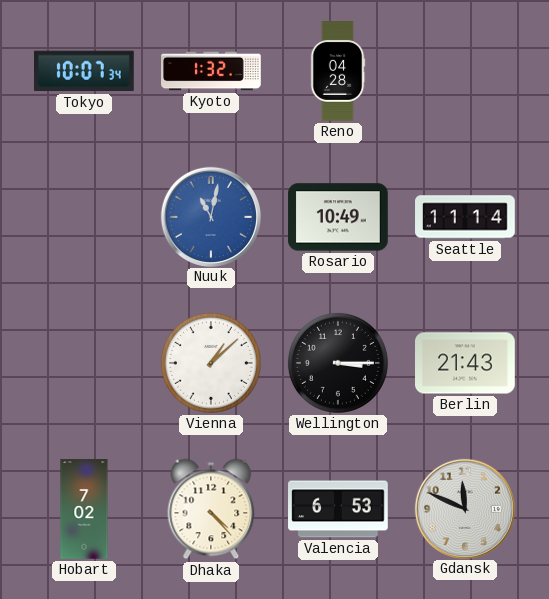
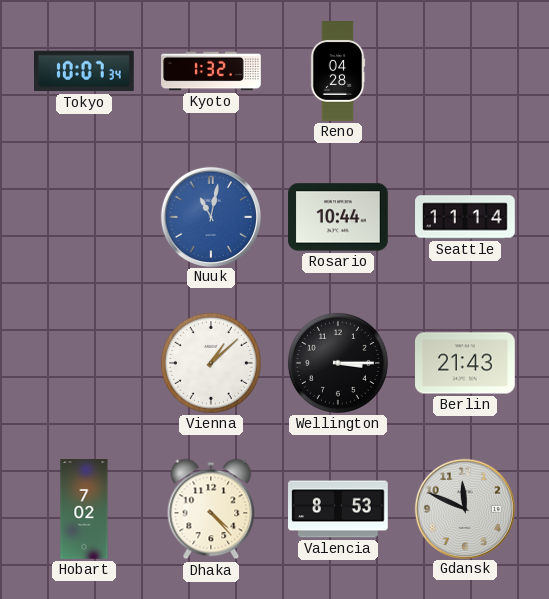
Rosario: 10:49 -> 10:44 (338, 217)
Valencia: 6:53 -> 8:53 (338, 509)
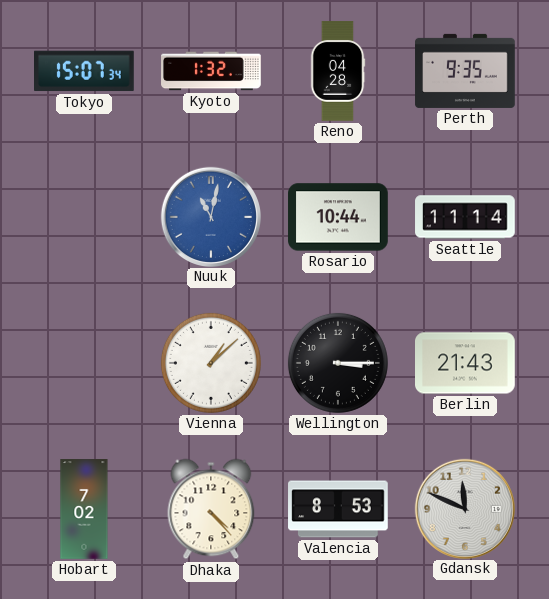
Tokyo: 10:07 -> 15:07 (85, 71)
Perth: none -> 9:35 (465, 71)
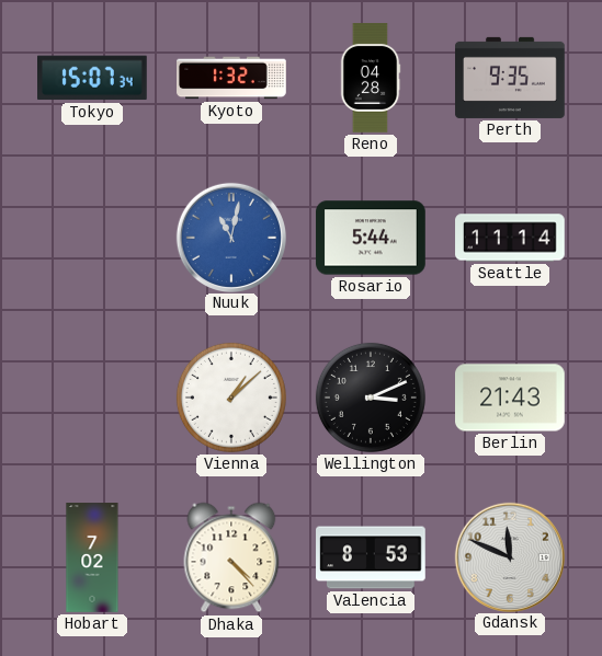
Rosario: 10:44 -> 5:44 (371, 238)
Wellington: 3:15 -> 3:11 (371, 398)
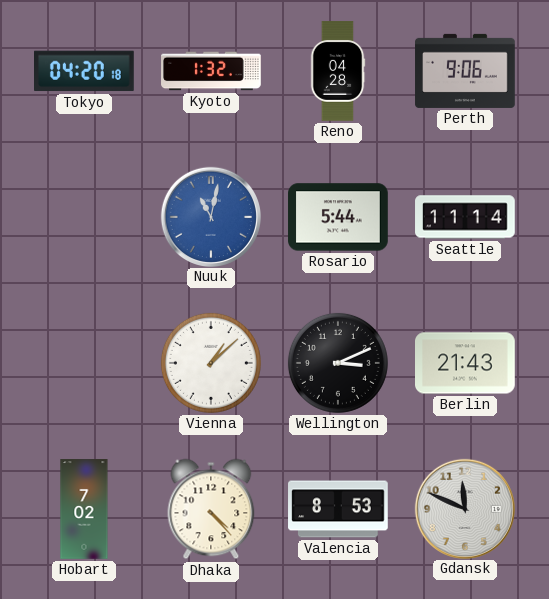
Tokyo: 15:07 -> 04:20 (85, 71)
Perth: 9:35 -> 9:06 (465, 71)
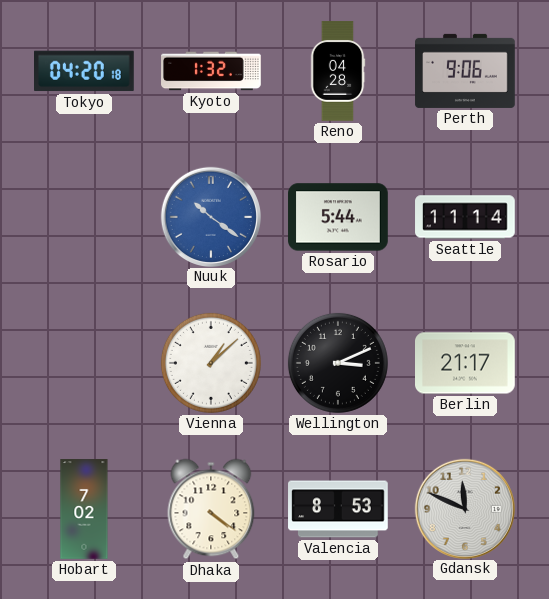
Nuuk: 11:02 -> 10:21 (210, 216)
Berlin: 21:43 -> 21:17 (465, 363)
Dhaka: 4:23 -> 4:21 (211, 509)
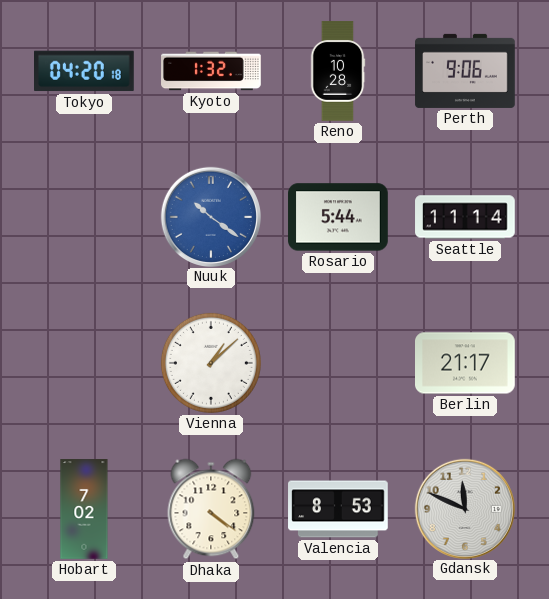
Reno: 04:28 -> 10:28 (338, 71)
Wellington: 3:11 -> none (338, 363)
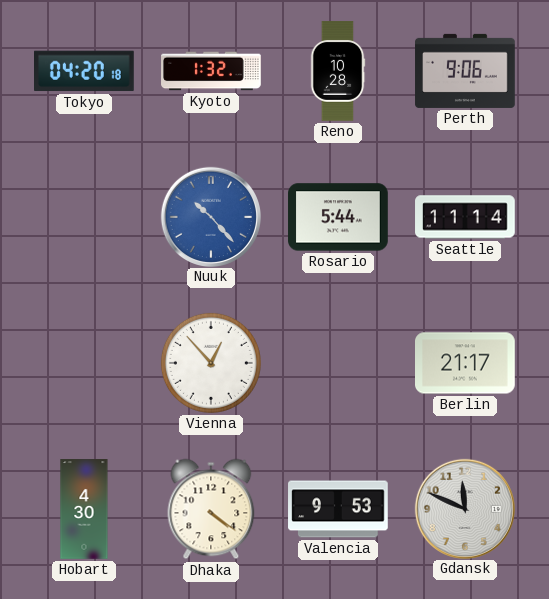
Nuuk: 10:21 -> 10:23 (210, 216)
Vienna: 1:08 -> 12:53 (211, 363)
Hobart: 7:02 -> 4:30 (84, 509)
Valencia: 8:53 -> 9:53 (338, 509)
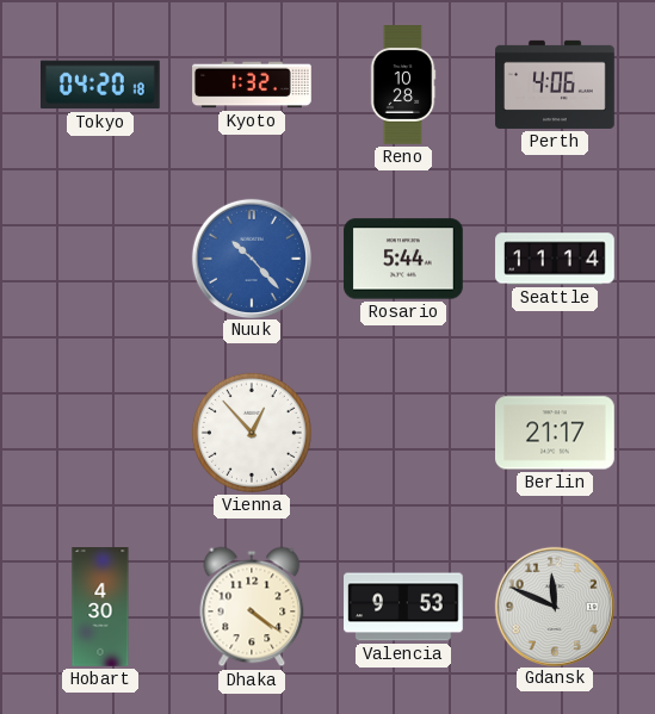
Perth: 9:06 -> 4:06 (555, 85)
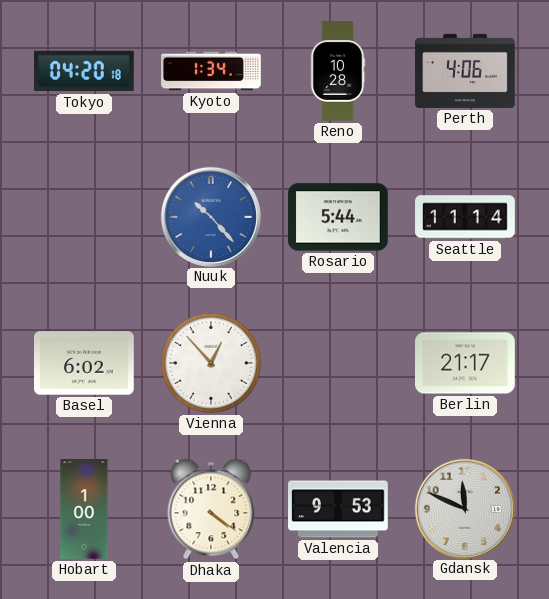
Kyoto: 1:32 -> 1:34 (211, 71)
Basel: none -> 6:02 (85, 363)
Hobart: 4:30 -> 1:00 (84, 509)
